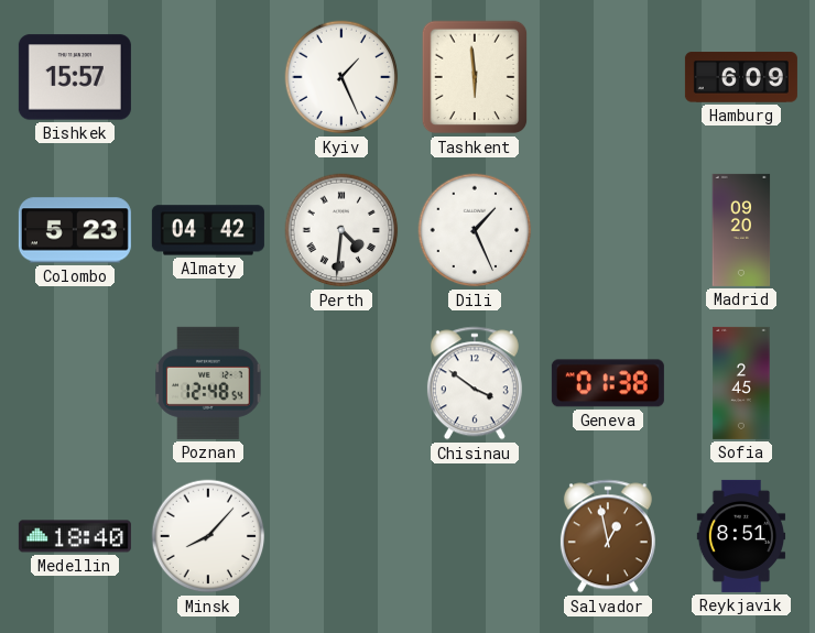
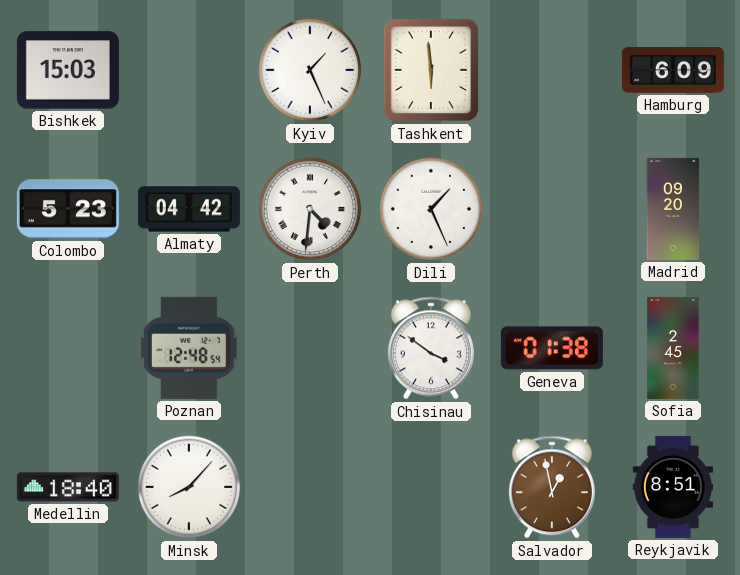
Bishkek: 15:57 -> 15:03 (68, 70)
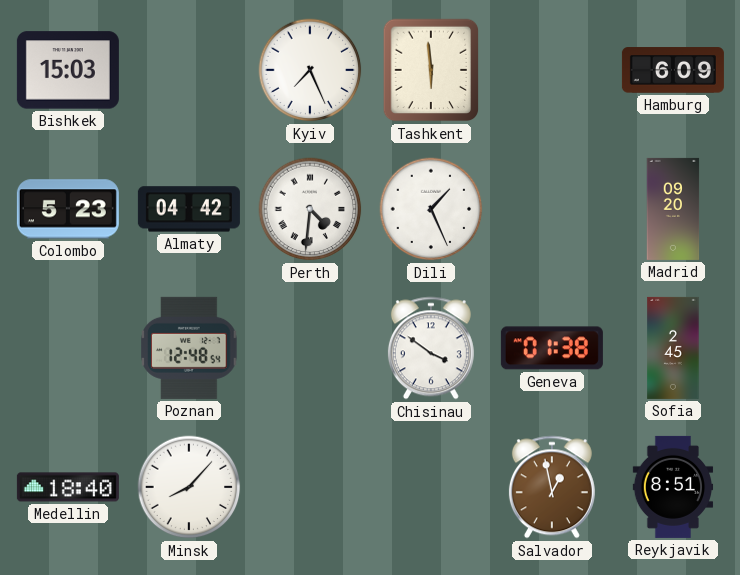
Kyiv: 1:26 -> 7:26 (310, 70)
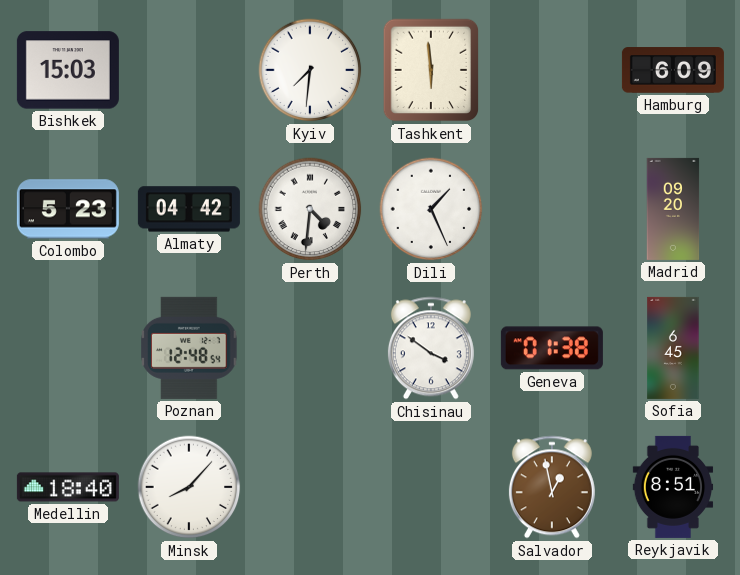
Kyiv: 7:26 -> 7:31 (310, 70)
Sofia: 2:45 -> 6:45 (673, 348)
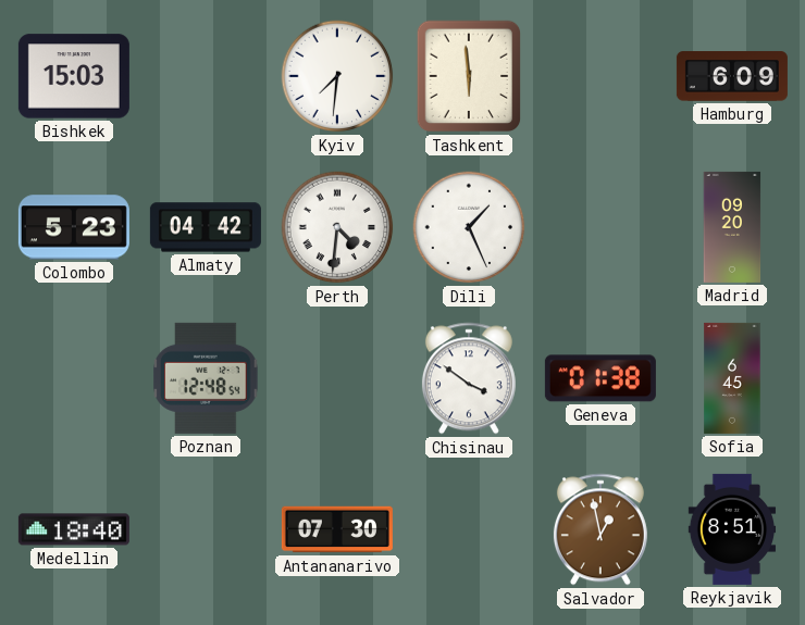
Minsk: 8:07 -> none (189, 487)
Antananarivo: none -> 07:30 (337, 529)
